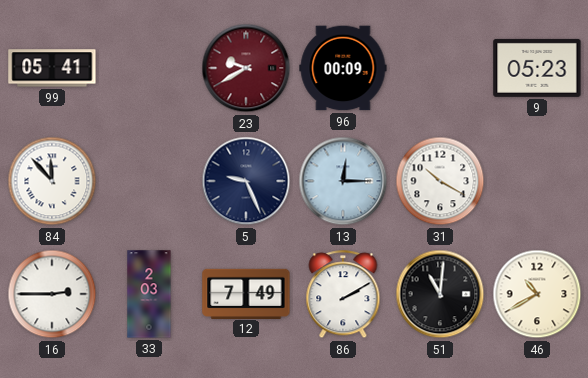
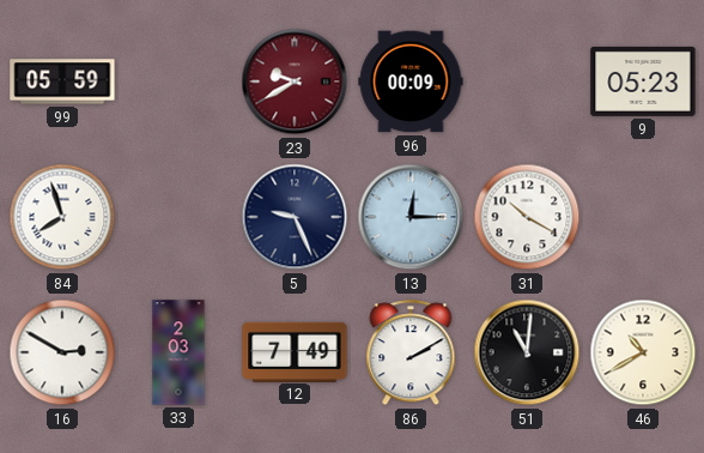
99: 05:41 -> 05:59 (62, 81)
84: 11:53 -> 7:57 (62, 217)
16: 2:45 -> 2:50 (62, 352)
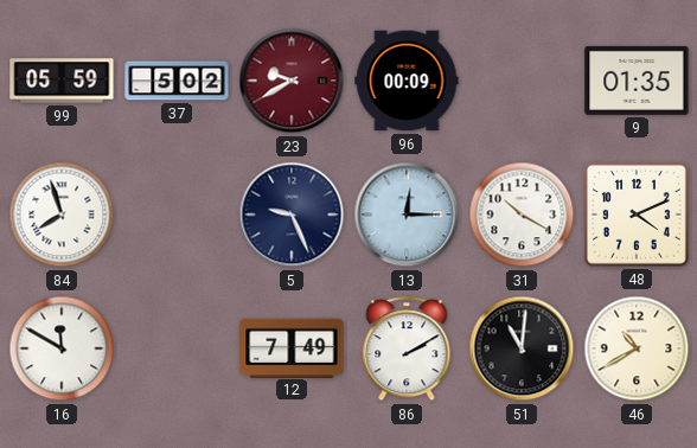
37: none -> 5:02 (177, 81)
9: 05:23 -> 01:35 (637, 81)
48: none -> 4:11 (638, 216)
16: 2:50 -> 11:50 (62, 348)
33: 2:03 -> none (178, 352)
